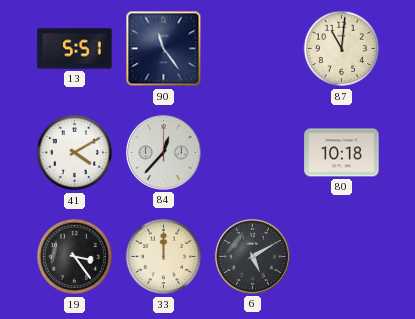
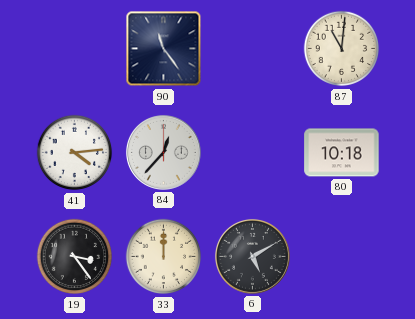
13: 5:51 -> none (75, 49)
41: 4:10 -> 4:14 (75, 153)
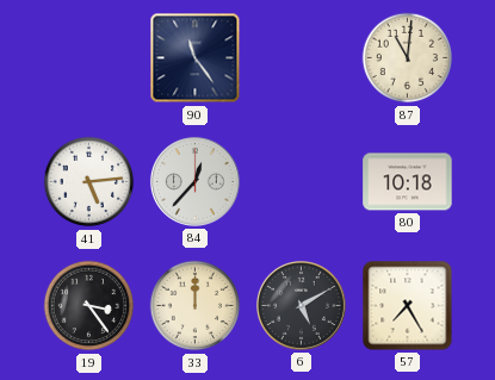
41: 4:14 -> 5:14 (89, 182)
57: none -> 7:25 (408, 306)
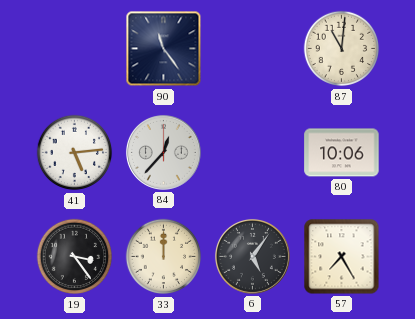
80: 10:18 -> 10:06 (342, 153)
6: 5:10 -> 5:06 (252, 256)
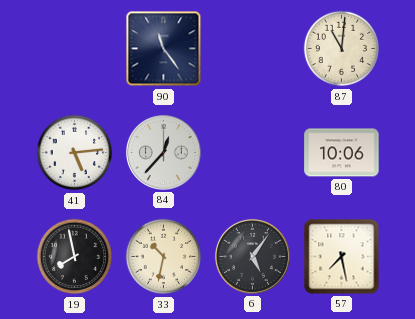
19: 3:24 -> 7:58 (75, 257)
33: 12:00 -> 10:32 (164, 257)
57: 7:25 -> 7:28 (342, 257)
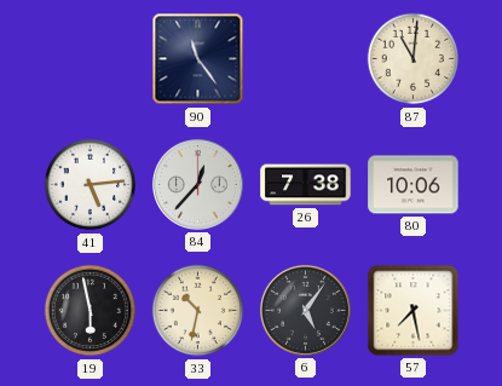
26: none -> 7:38 (306, 185)
19: 7:58 -> 5:58 (91, 311)
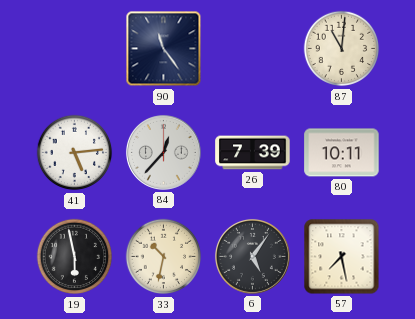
26: 7:38 -> 7:39 (253, 153)
80: 10:06 -> 10:11 (342, 153)
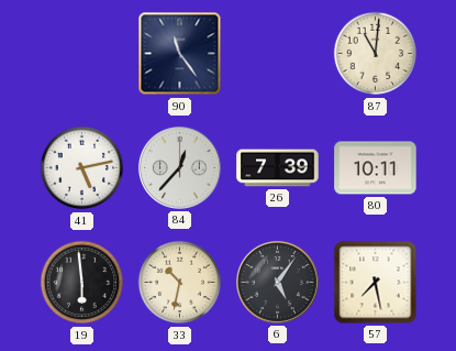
41: 5:14 -> 5:13 (82, 168)
19: 5:58 -> 5:59 (82, 283)
